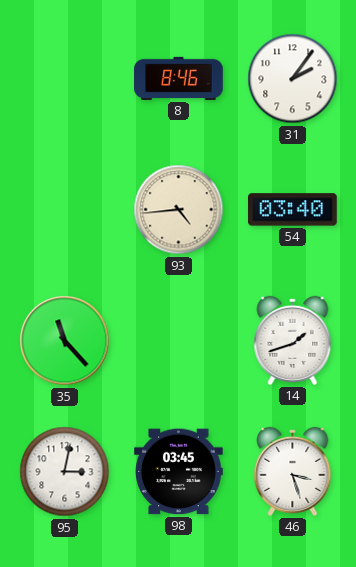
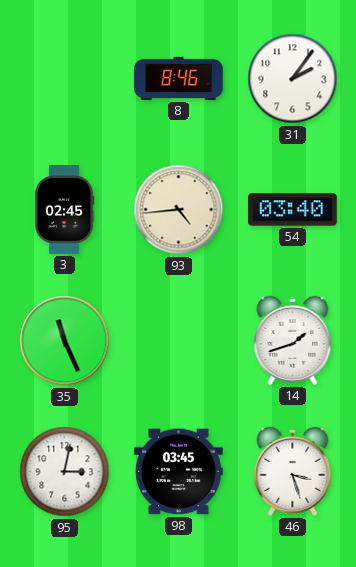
3: none -> 02:45 (64, 210)
35: 11:23 -> 11:26 (65, 341)
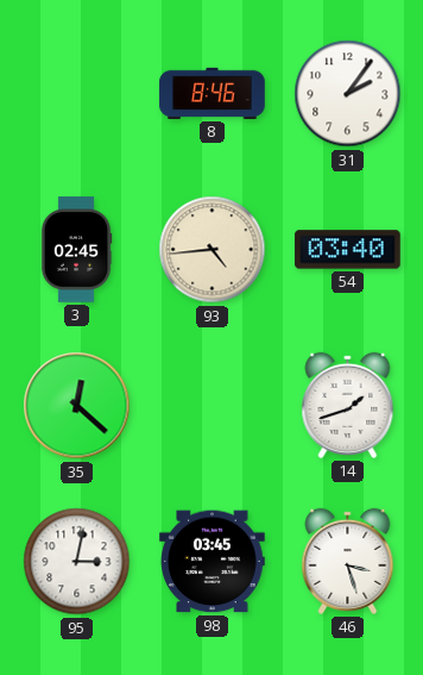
35: 11:26 -> 12:22 (77, 406)
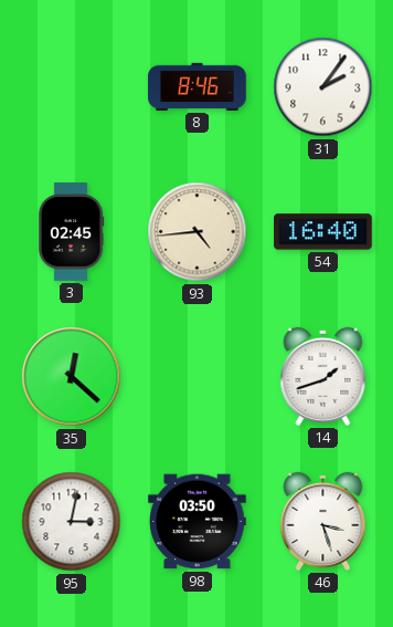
54: 03:40 -> 16:40 (323, 232)
98: 03:45 -> 03:50 (198, 522)
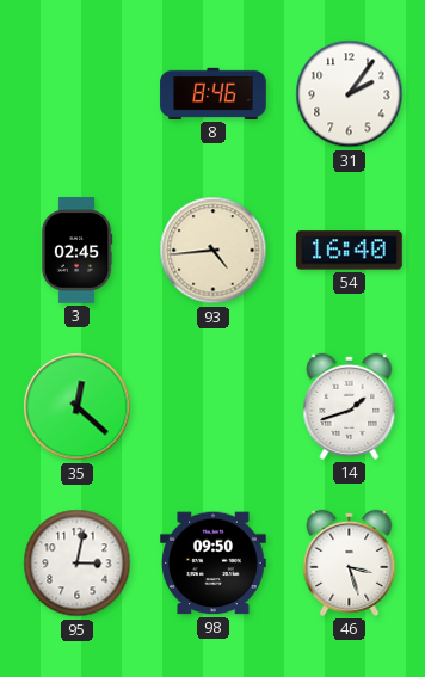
98: 03:50 -> 09:50 (214, 564)
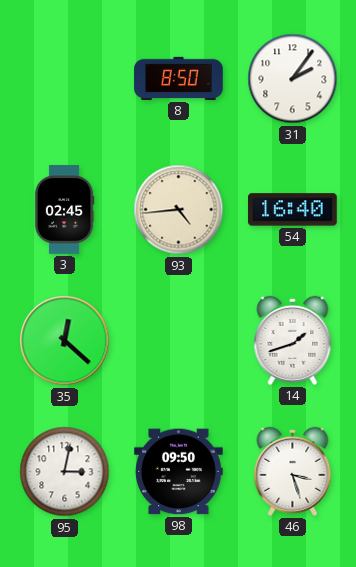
8: 8:46 -> 8:50 (179, 78)
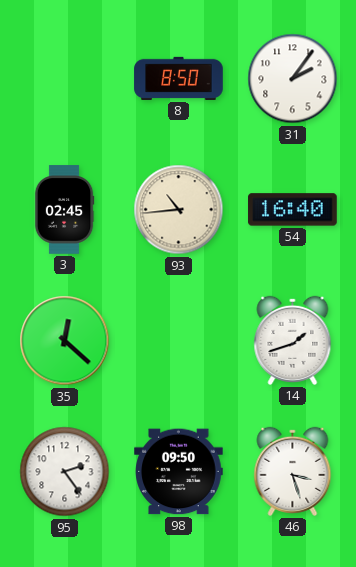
93: 4:44 -> 10:44 (179, 210)
95: 3:02 -> 2:24 (65, 472)
